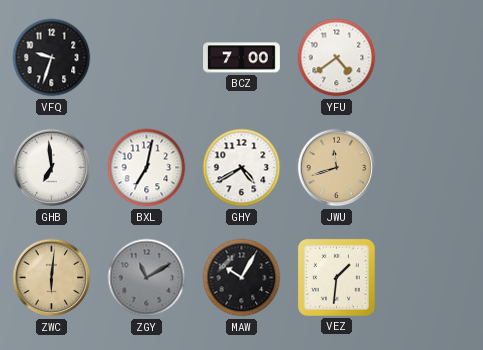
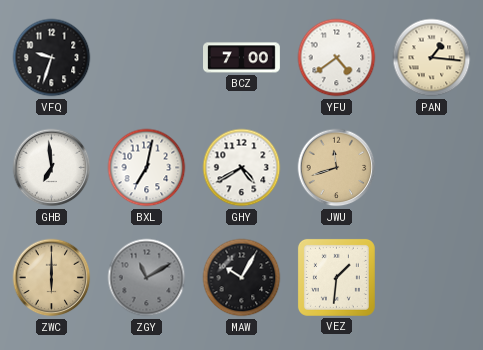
PAN: none -> 1:16 (432, 58)
ZWC: 6:01 -> 6:00 (52, 278)
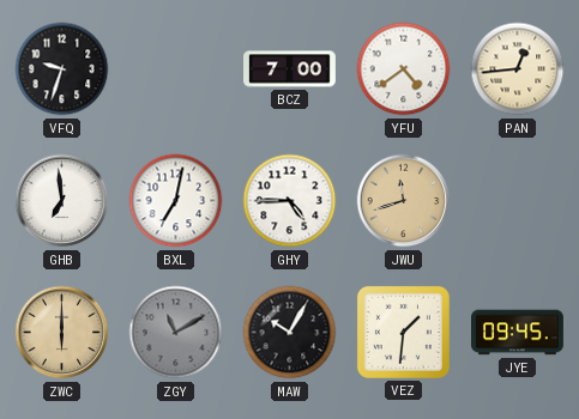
PAN: 1:16 -> 12:44 (518, 69)
GHY: 4:40 -> 4:45 (290, 201)
JYE: none -> 09:45 (518, 333)
